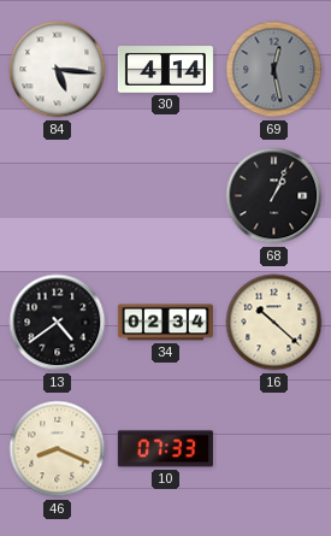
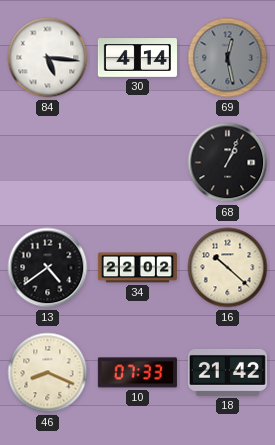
34: 02:34 -> 22:02 (137, 268)
18: none -> 21:42 (227, 372)
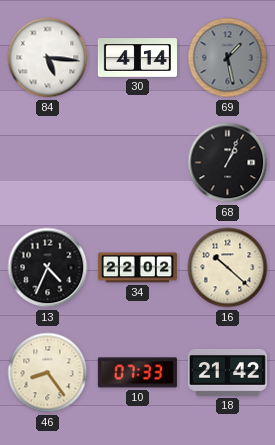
69: 12:28 -> 1:28 (228, 58)
13: 4:39 -> 4:34 (48, 268)
46: 8:19 -> 8:24 (48, 373)
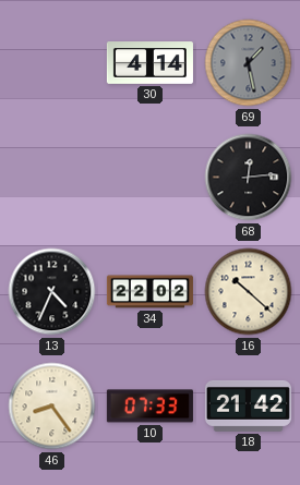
84: 5:16 -> none (48, 58)
68: 1:04 -> 12:14 (249, 178)
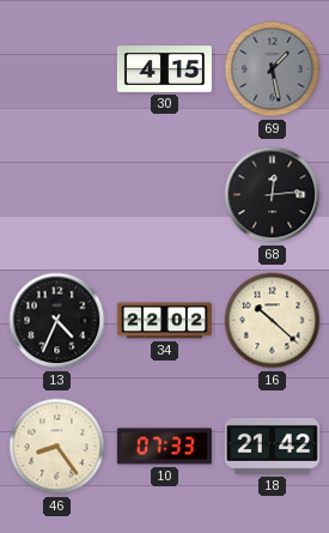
30: 4:14 -> 4:15 (164, 69)
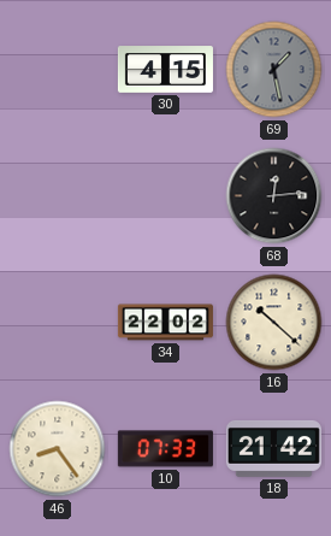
13: 4:34 -> none (57, 321)
